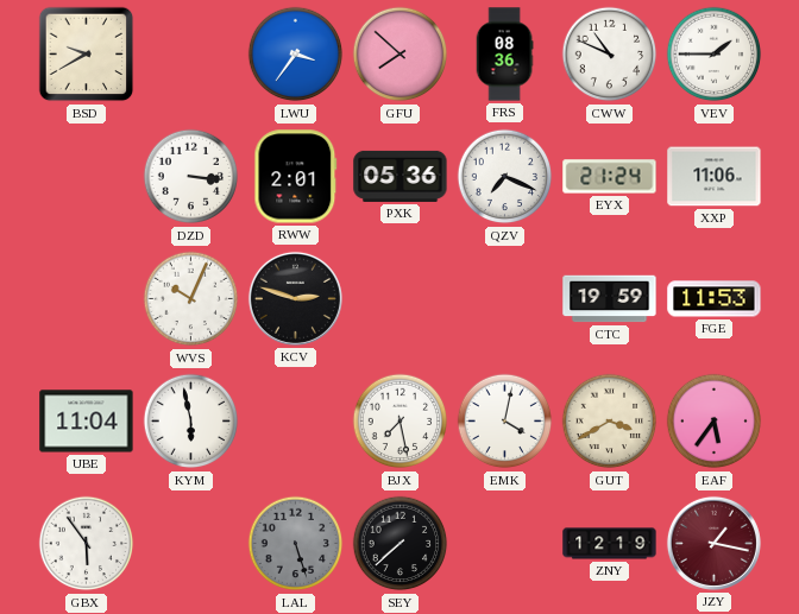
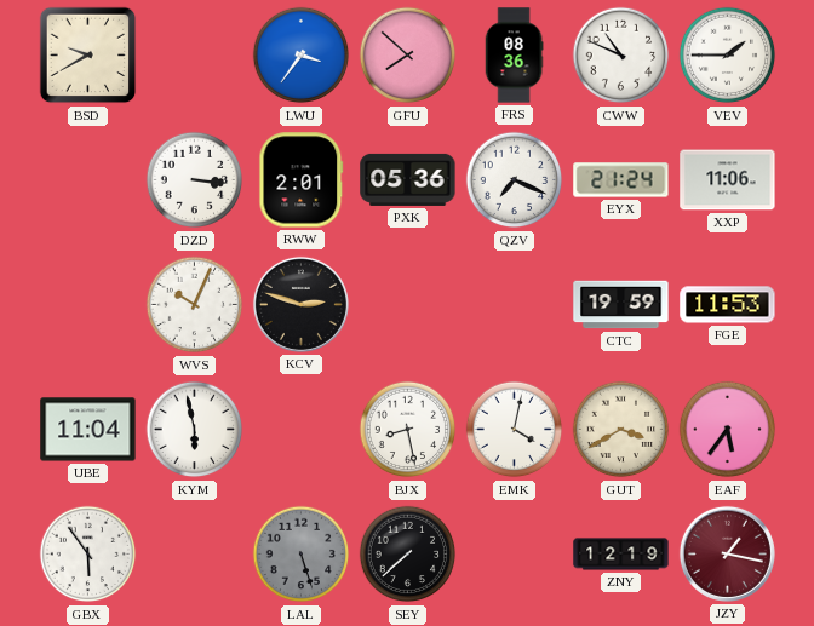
BJX: 7:28 -> 8:28 (408, 430)
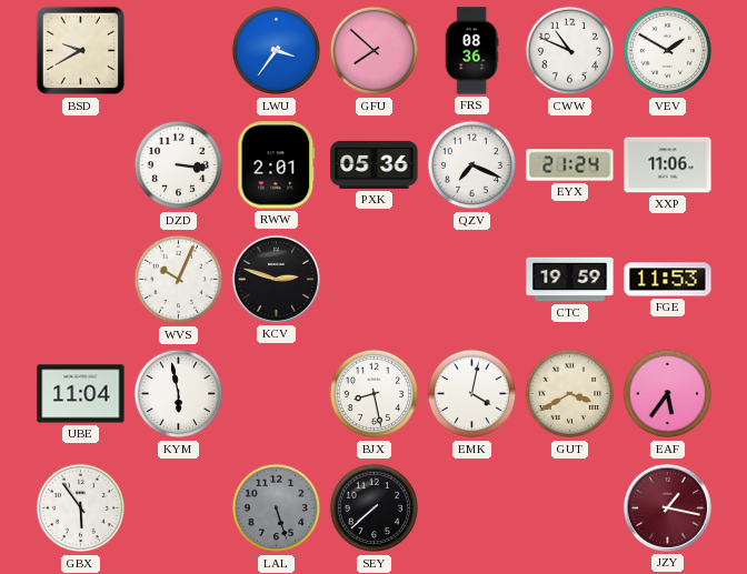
VEV: 1:45 -> 1:50 (668, 51)
ZNY: 12:19 -> none (621, 555)
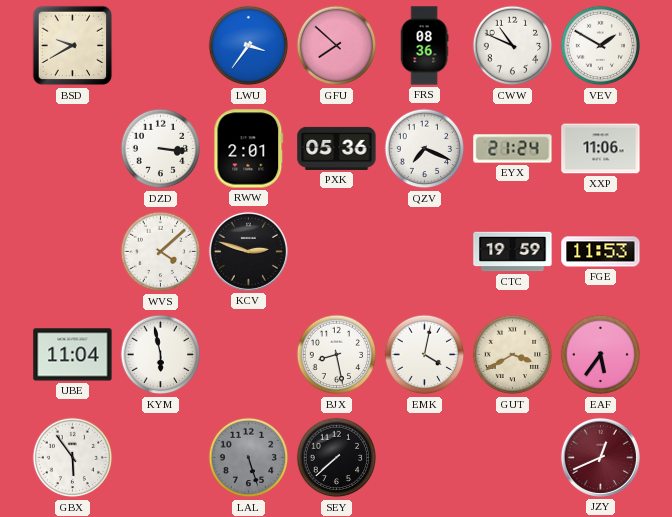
WVS: 10:04 -> 4:08 (161, 252)
JZY: 1:17 -> 12:41 (600, 457)
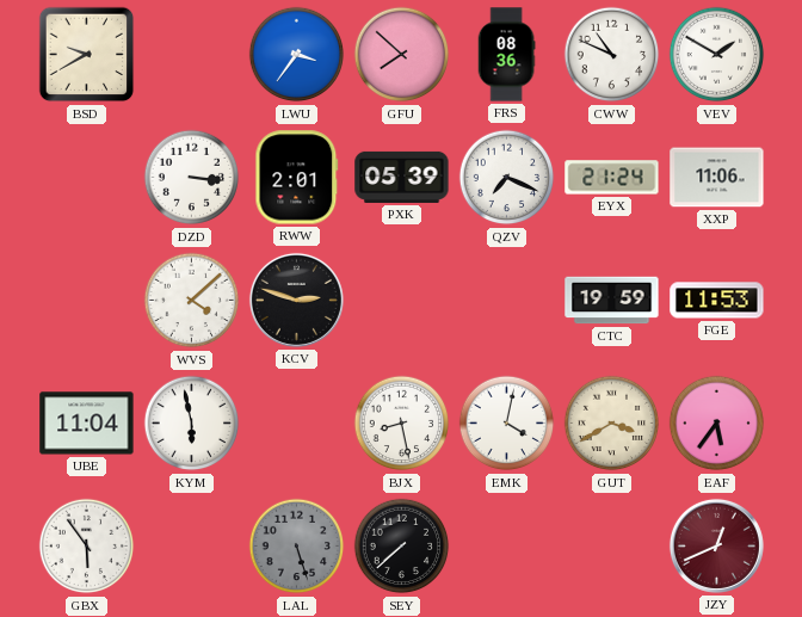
PXK: 05:36 -> 05:39 (402, 177)
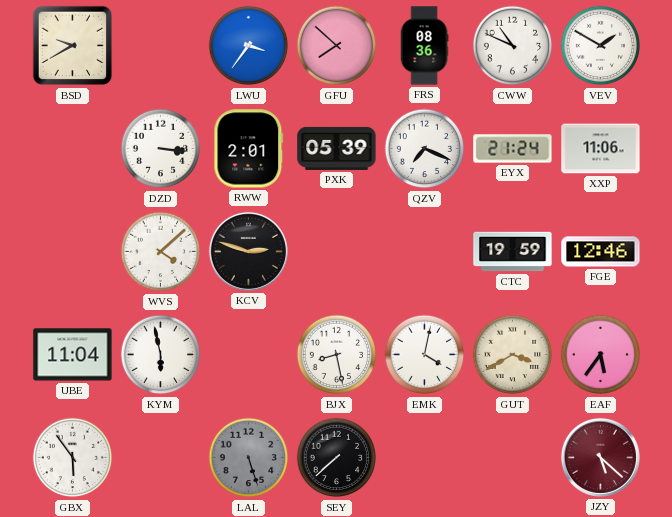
FGE: 11:53 -> 12:46 (601, 252)
JZY: 12:41 -> 5:22 (600, 457)
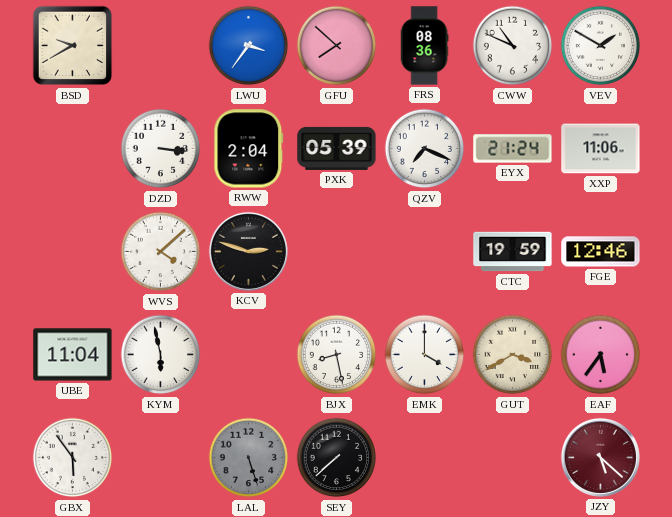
RWW: 2:01 -> 2:04 (249, 149)
EMK: 4:02 -> 4:00 (425, 355)
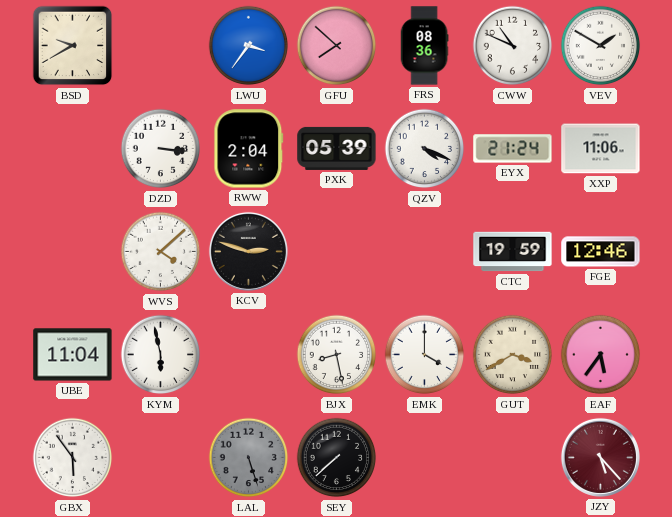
QZV: 7:19 -> 4:19 (425, 149)
JZY: 5:22 -> 5:23 (600, 457)
